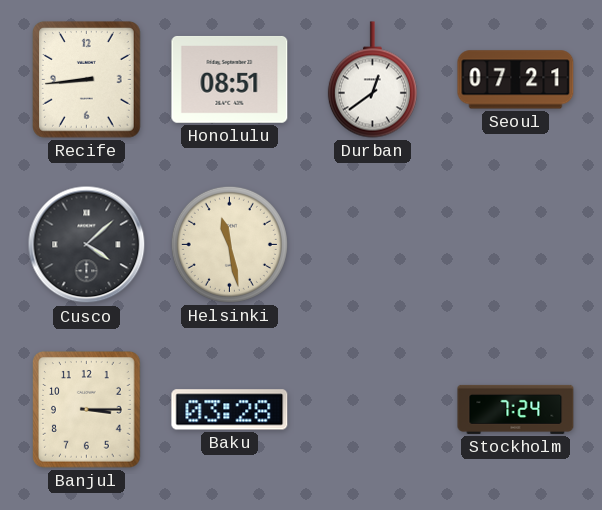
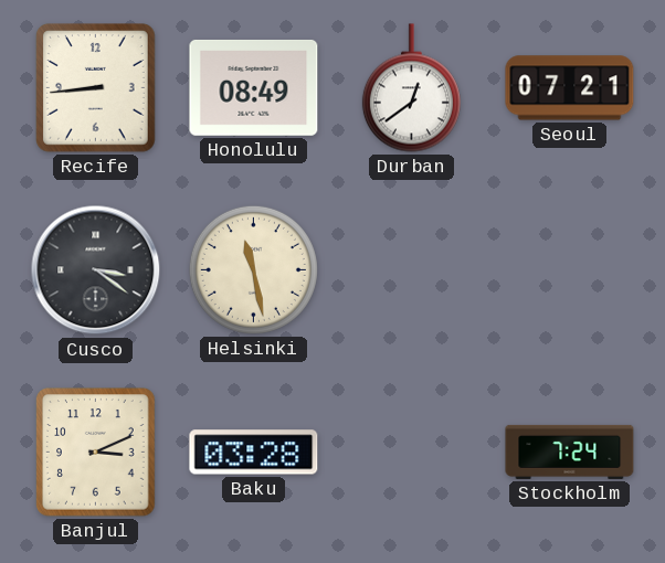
Honolulu: 08:51 -> 08:49 (254, 87)
Cusco: 4:08 -> 3:21 (96, 270)
Banjul: 3:15 -> 3:11 (96, 453)
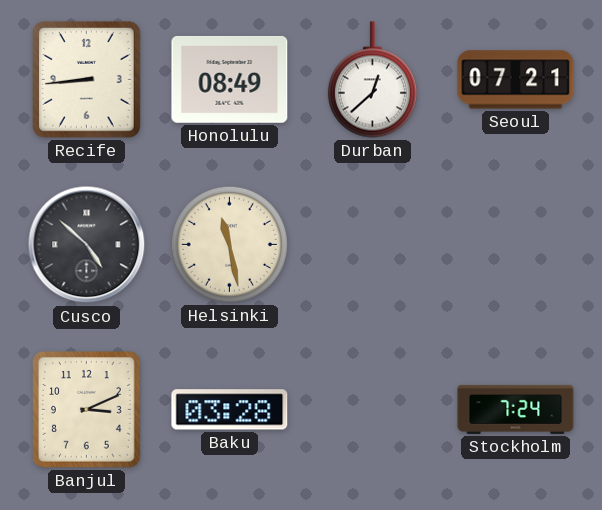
Durban: 12:39 -> 12:38 (372, 80)
Cusco: 3:21 -> 4:52 (87, 245)
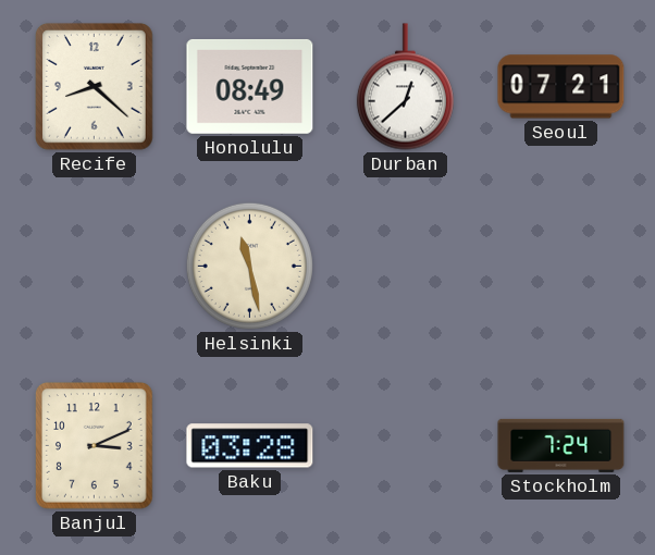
Recife: 8:44 -> 8:22 (95, 87)
Cusco: 4:52 -> none (87, 245)
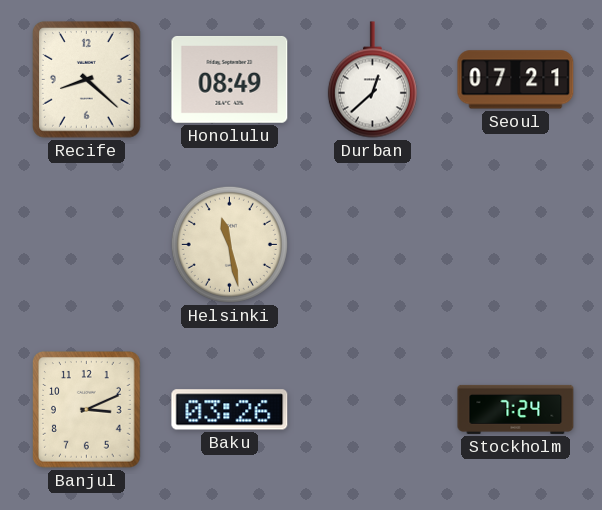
Baku: 03:28 -> 03:26 (230, 410)
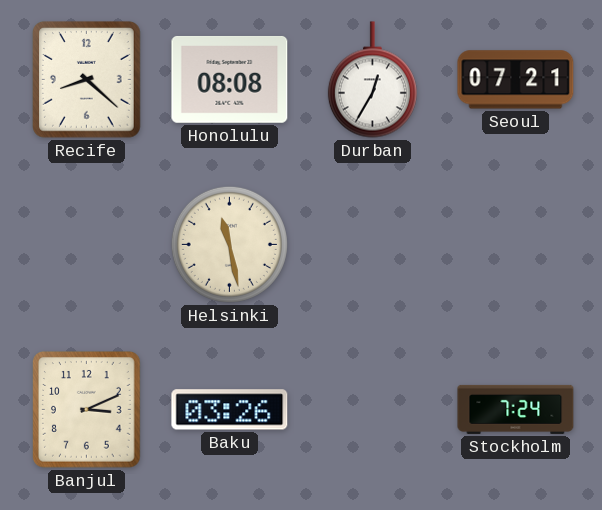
Honolulu: 08:49 -> 08:08 (230, 79)
Durban: 12:38 -> 12:35 (372, 80)
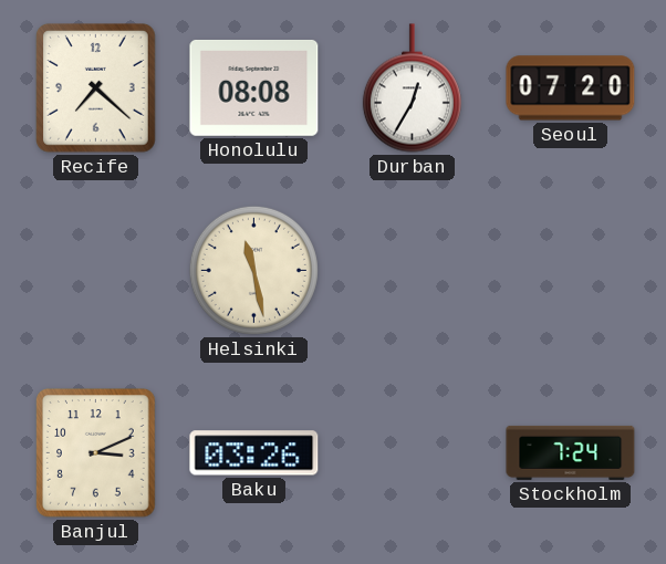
Recife: 8:22 -> 7:22 (96, 88)
Seoul: 07:21 -> 07:20 (571, 88)
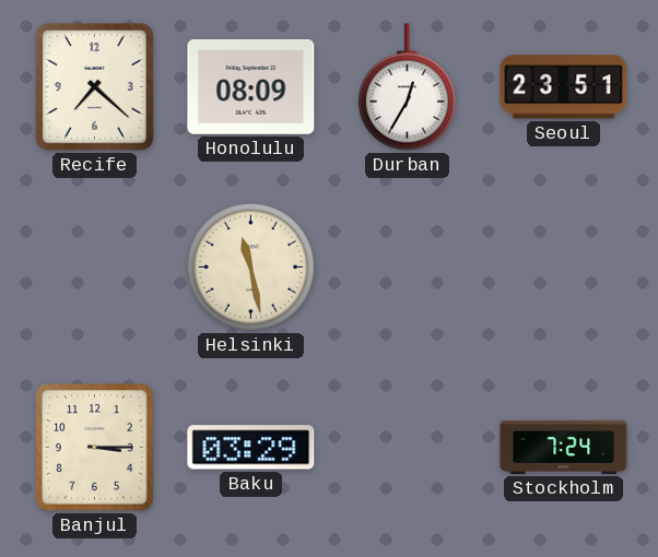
Honolulu: 08:08 -> 08:09 (251, 86)
Seoul: 07:20 -> 23:51 (564, 87)
Banjul: 3:11 -> 3:15 (95, 448)
Baku: 03:26 -> 03:29 (251, 448)
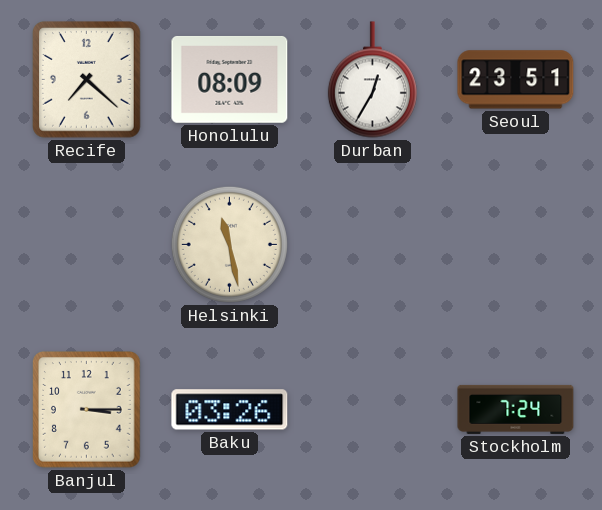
Baku: 03:29 -> 03:26 (230, 410)
